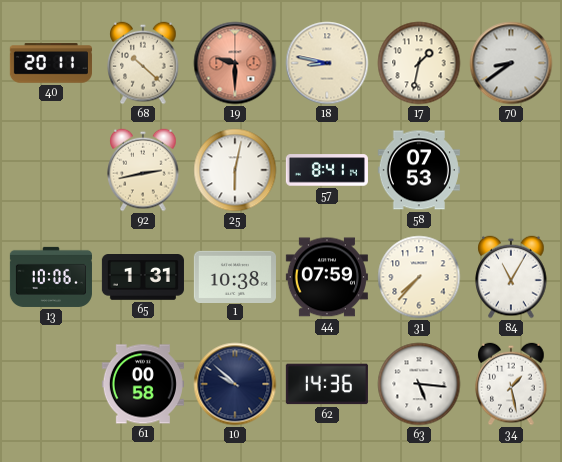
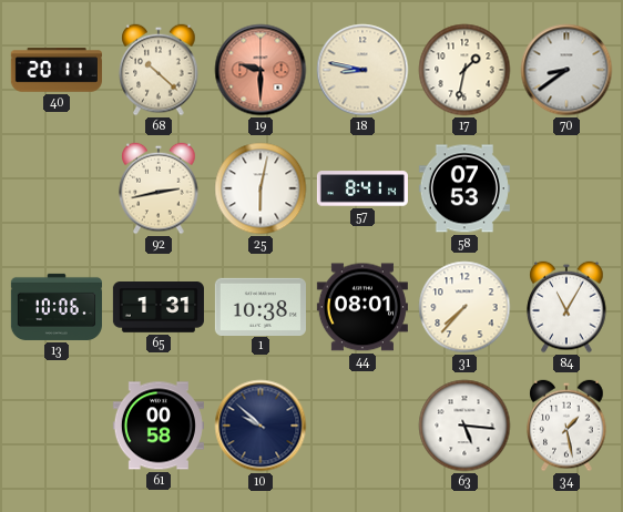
44: 07:59 -> 08:01 (362, 307)
62: 14:36 -> none (327, 384)
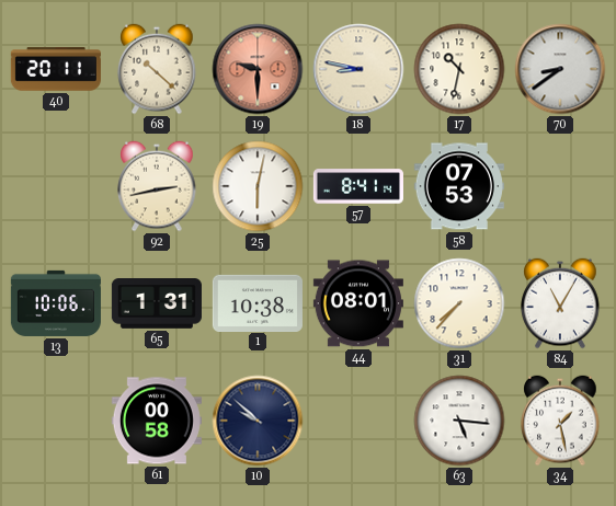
17: 1:32 -> 10:32 (459, 69)
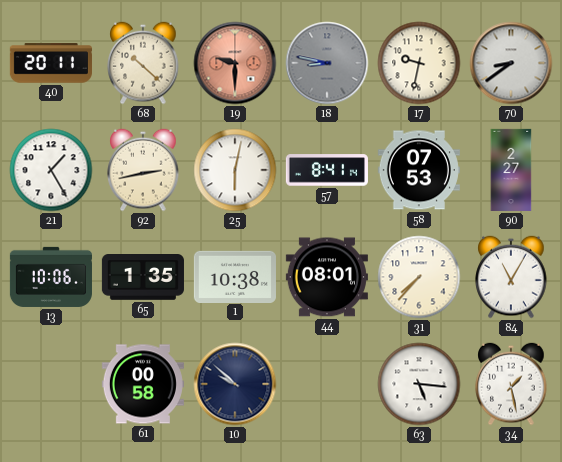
18 dial: cream -> grey (327, 63)
17: 10:32 -> 9:32 (419, 63)
21: none -> 1:25 (51, 170)
90: none -> 2:27 (511, 170)
65: 1:31 -> 1:35 (143, 278)
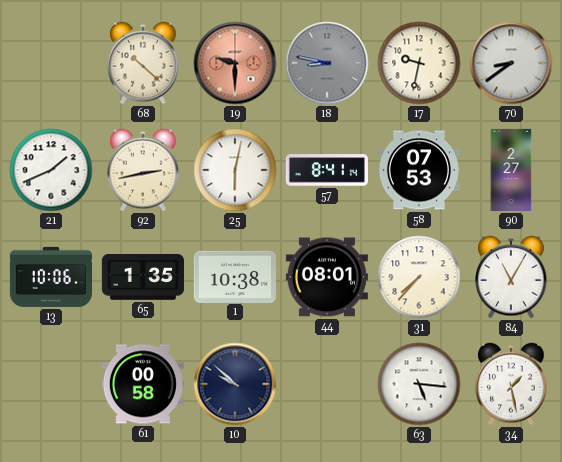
40: 20:11 -> none (51, 63)
21: 1:25 -> 1:41 (51, 170)
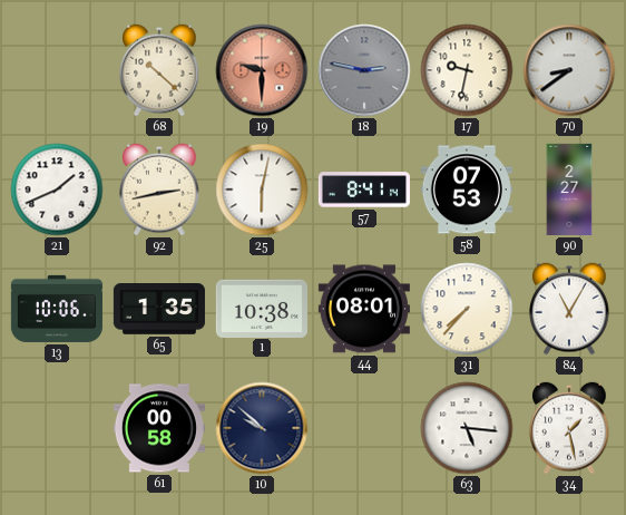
18: 8:47 -> 2:47 (364, 70)
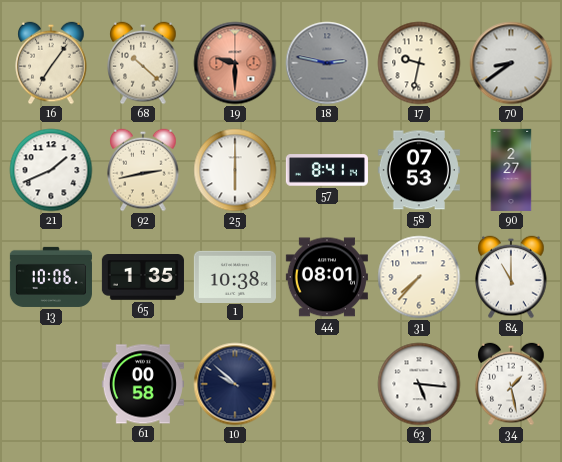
16: none -> 7:06 (51, 63)
25: 6:02 -> 6:00 (235, 170)
84: 11:05 -> 11:00 (511, 277)
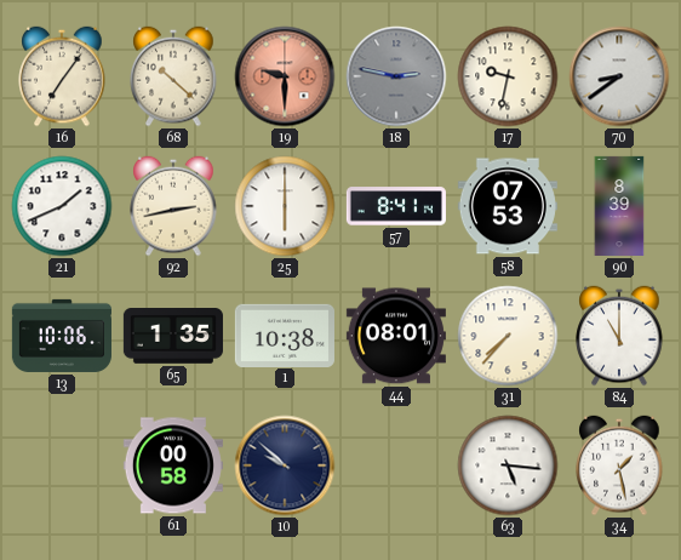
90: 2:27 -> 8:39 (619, 206)
